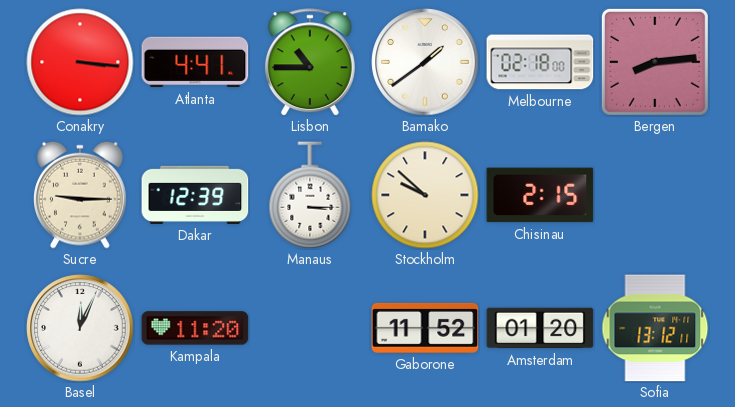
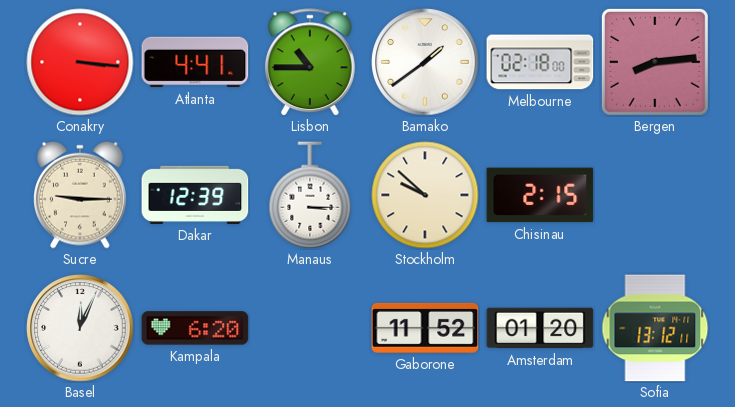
Kampala: 11:20 -> 6:20 (195, 328)
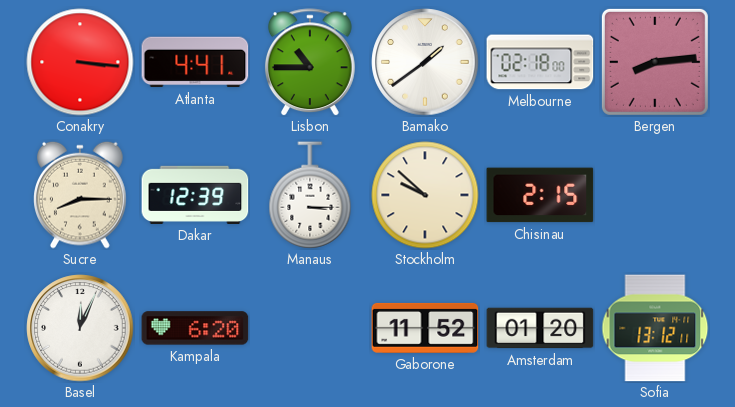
Sucre: 9:15 -> 8:15 (80, 195)
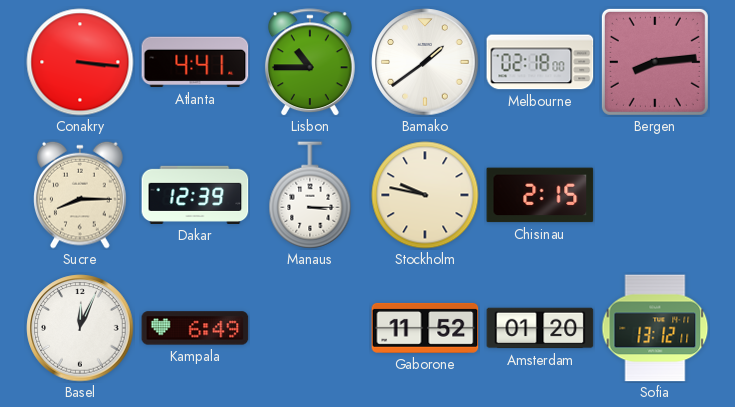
Stockholm: 9:52 -> 9:47 (425, 195)
Kampala: 6:20 -> 6:49 (195, 328)
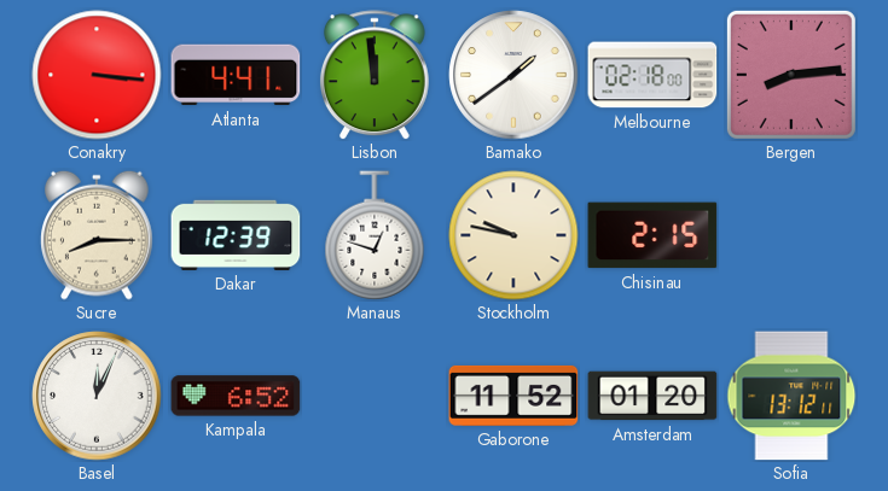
Lisbon: 10:45 -> 11:59 (375, 75)
Manaus: 3:15 -> 12:48 (375, 235)
Kampala: 6:49 -> 6:52 (236, 396)
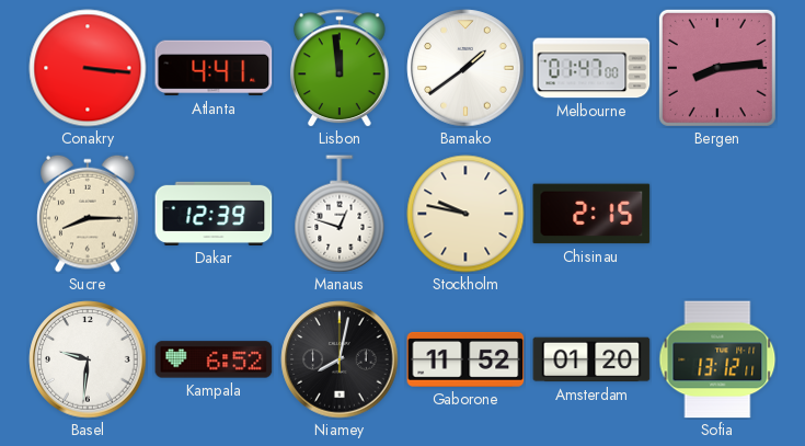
Melbourne: 02:18 -> 01:47 (591, 68)
Basel: 12:04 -> 9:31 (88, 359)
Niamey: none -> 8:02 (340, 359)
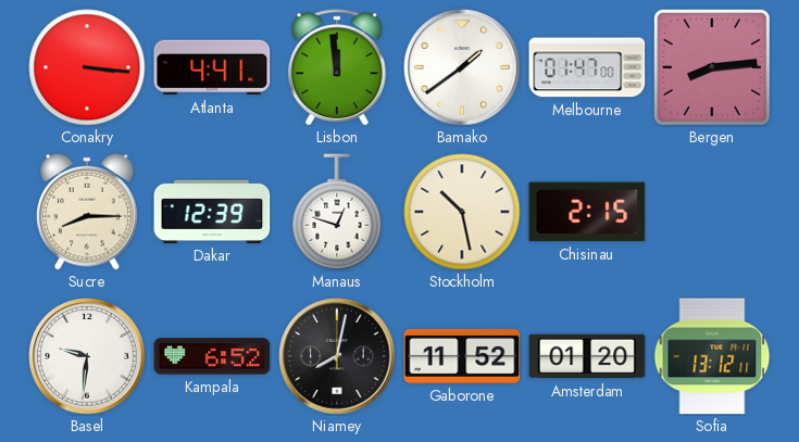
Stockholm: 9:47 -> 10:28 (462, 212)
